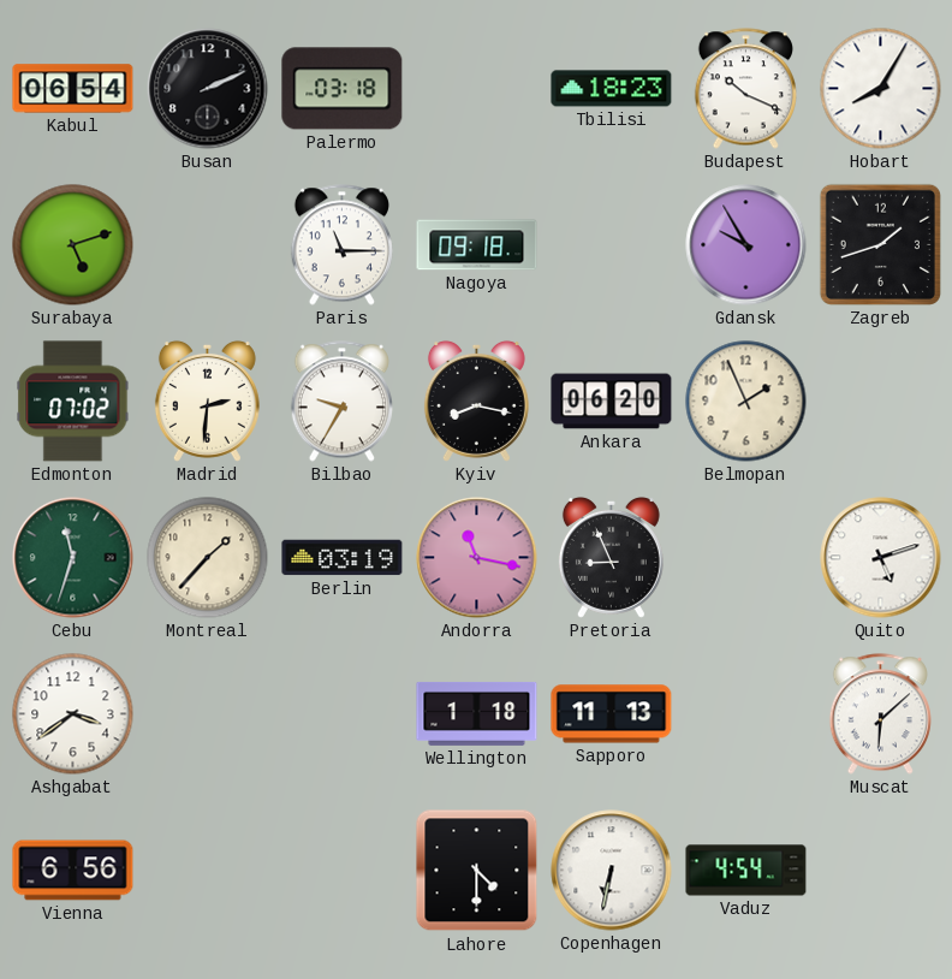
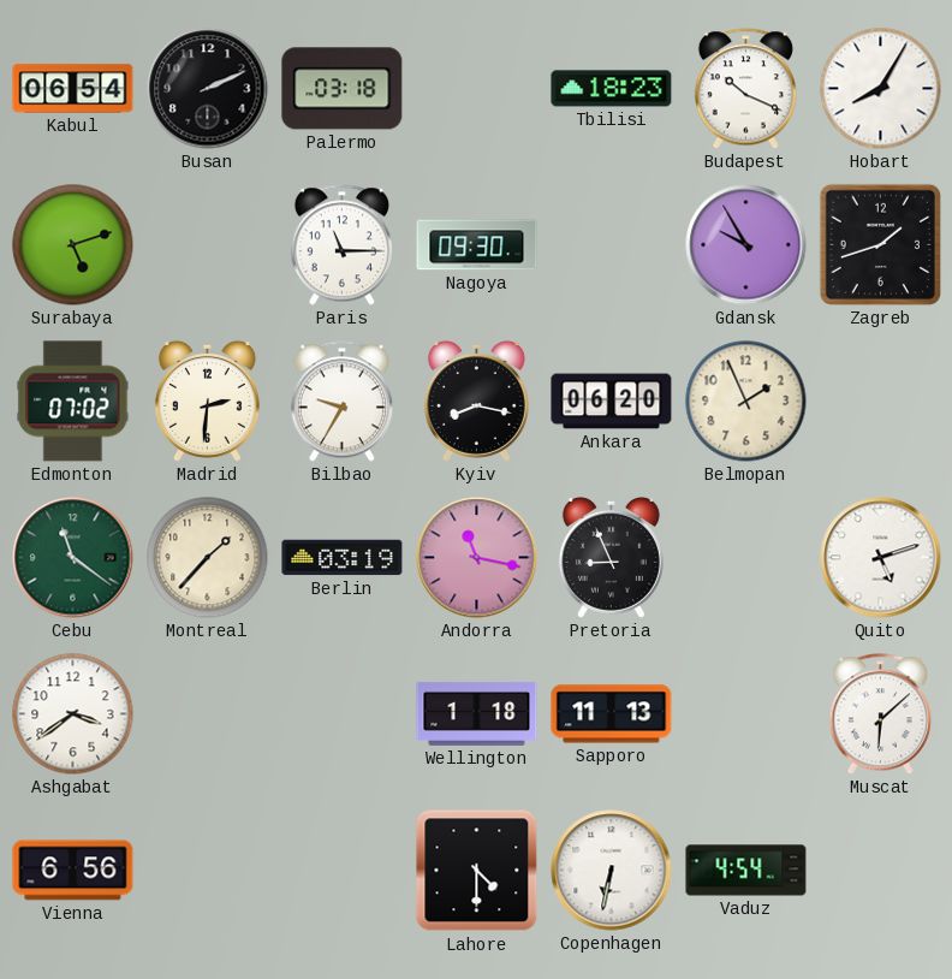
Nagoya: 09:18 -> 09:30 (477, 245)
Cebu: 11:33 -> 11:21 (73, 558)
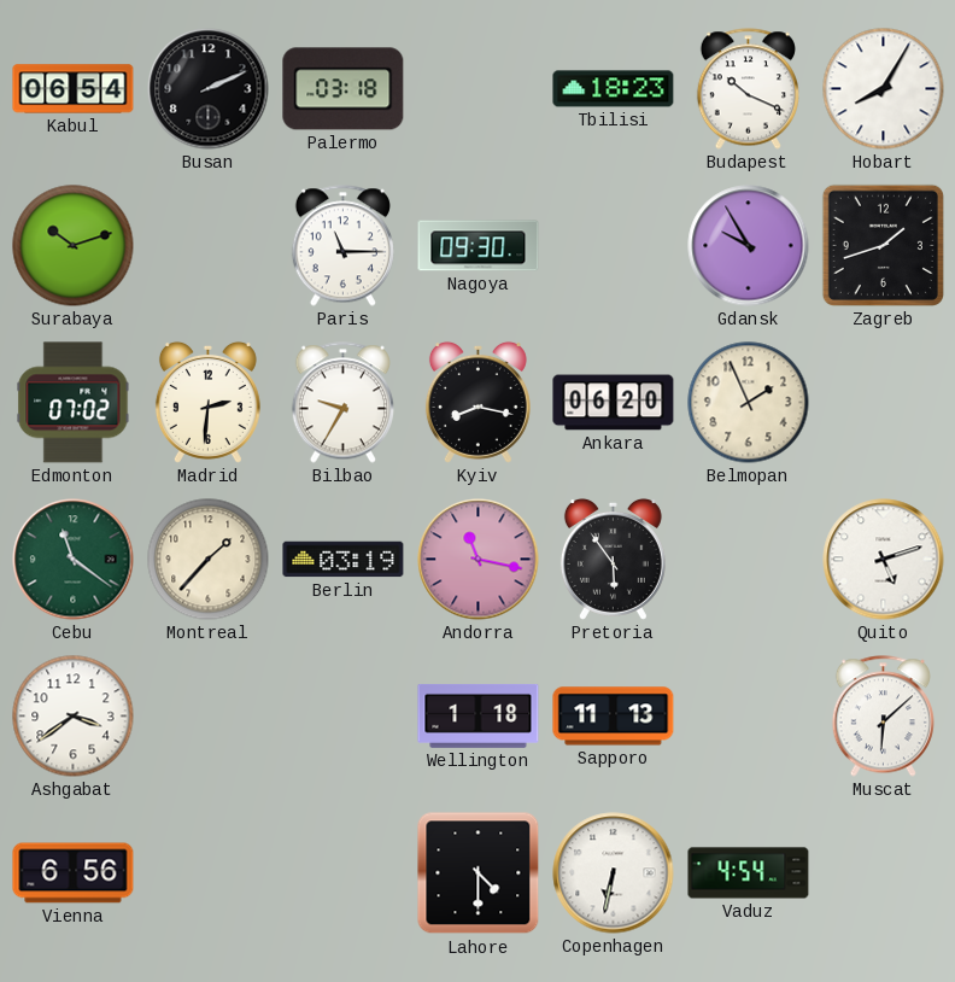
Surabaya: 5:12 -> 10:12 (74, 246)
Pretoria: 8:56 -> 5:54 (613, 559)
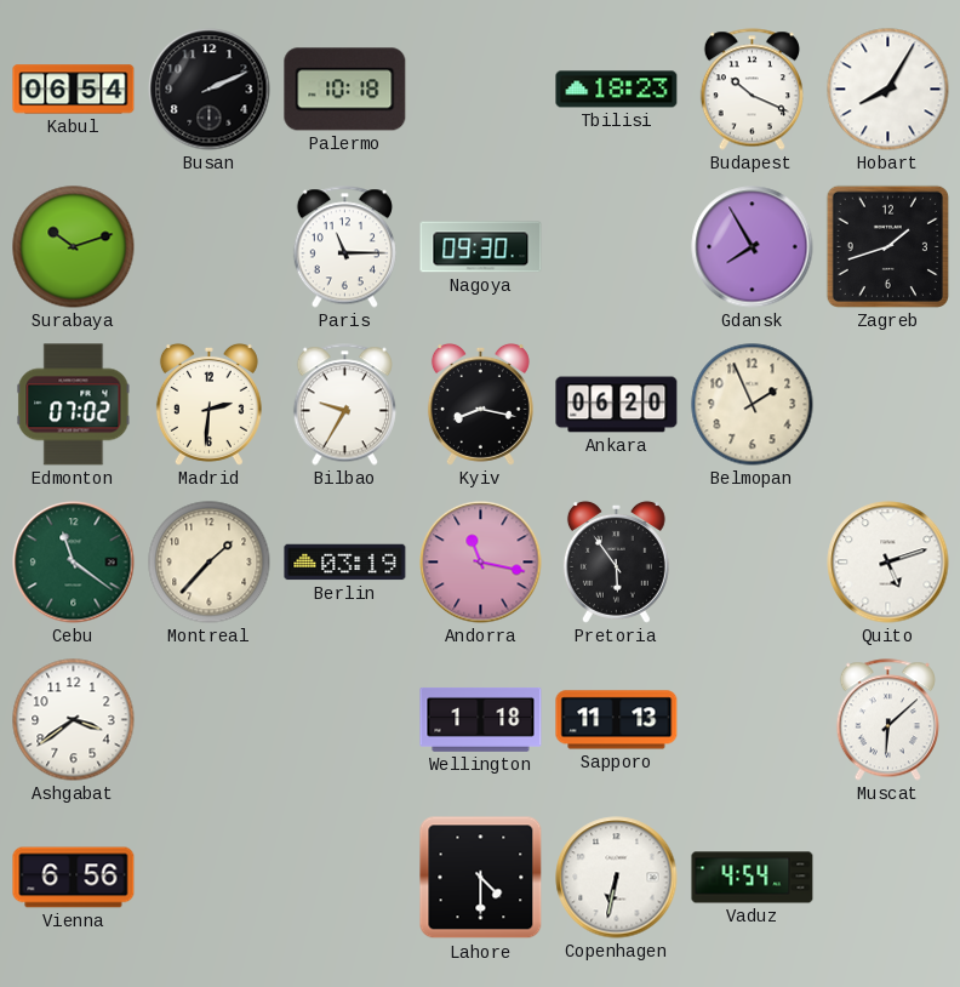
Palermo: 03:18 -> 10:18 (345, 90)
Gdansk: 9:55 -> 7:55 (753, 247)
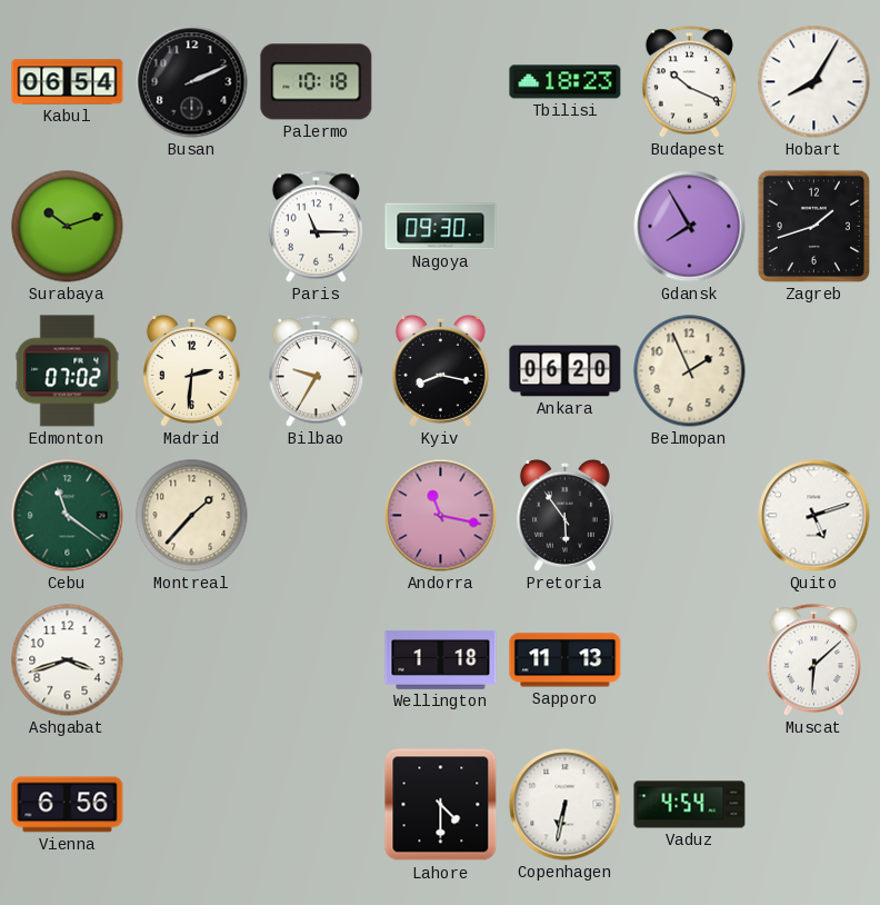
Berlin: 03:19 -> none (345, 563)
Ashgabat: 3:39 -> 3:42 (68, 660)
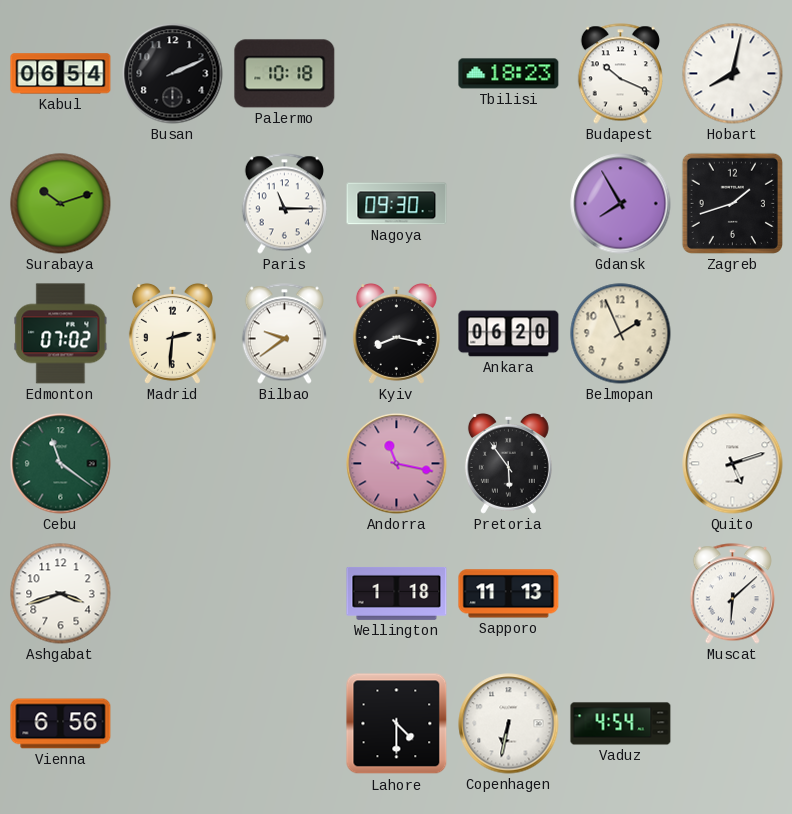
Hobart: 8:05 -> 8:02 (733, 74)
Bilbao: 9:35 -> 9:39 (284, 334)
Montreal: 1:37 -> none (192, 516)
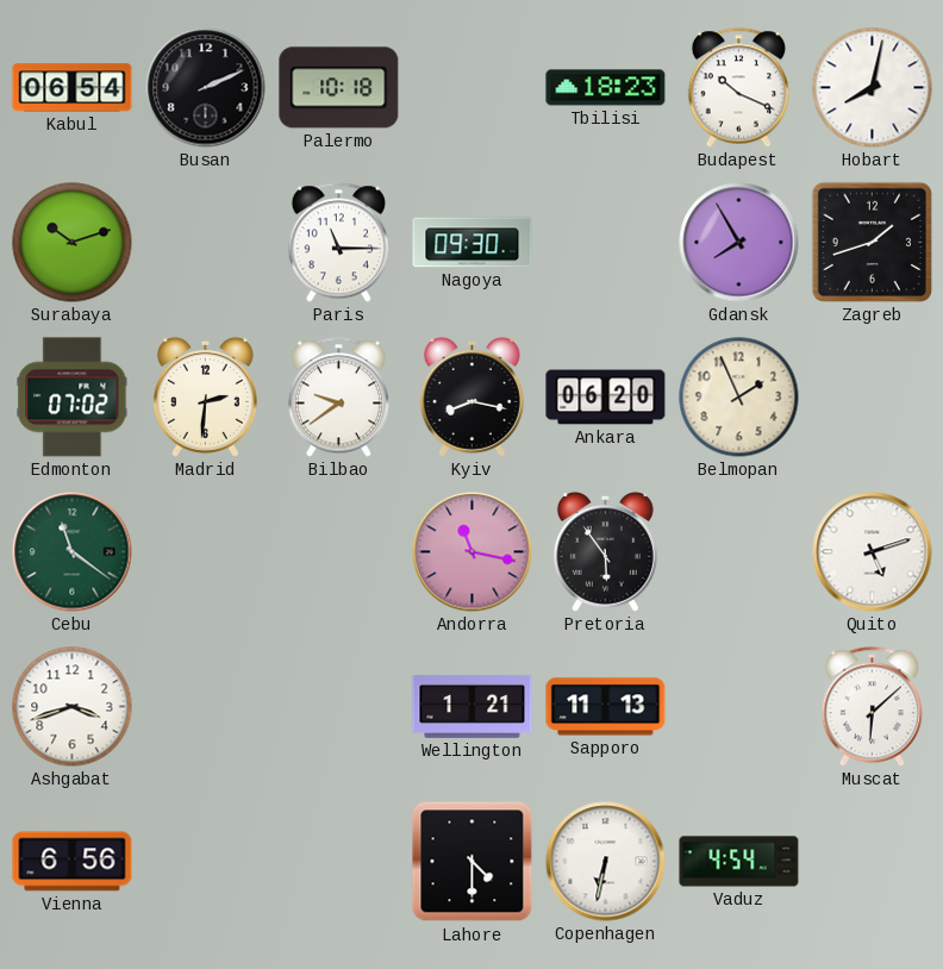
Wellington: 1:18 -> 1:21 (473, 706)
